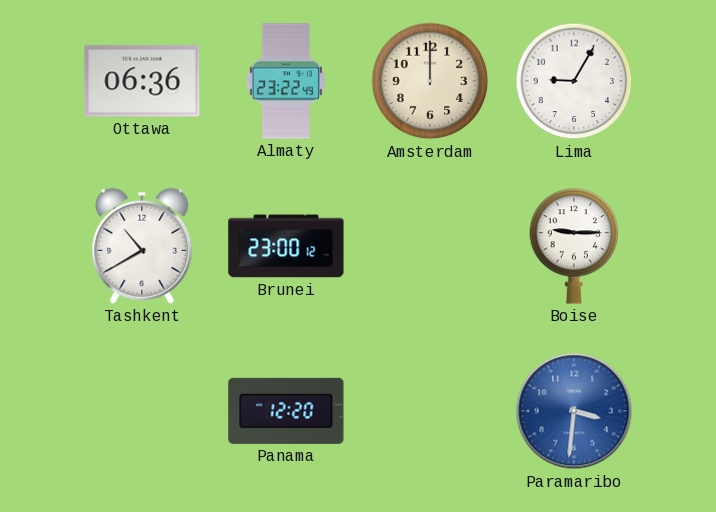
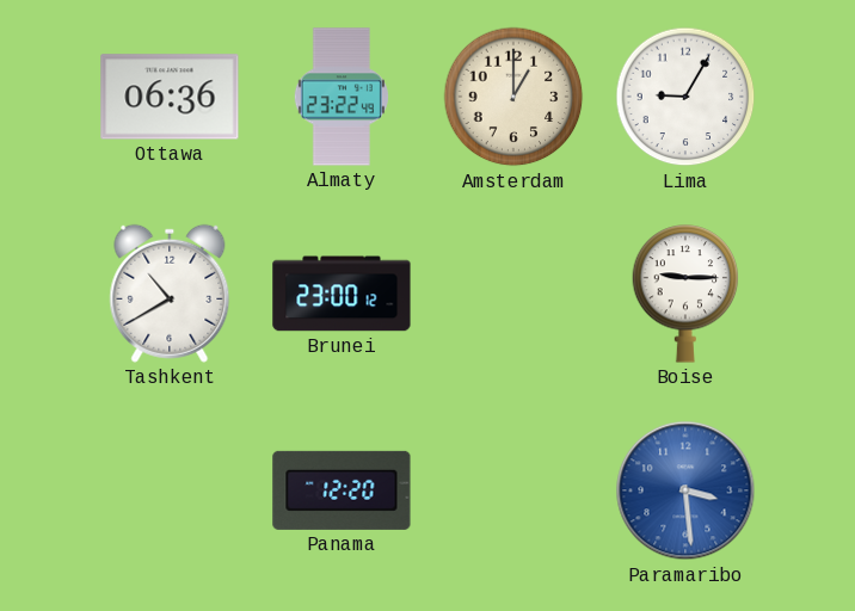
Amsterdam: 12:00 -> 1:00 (513, 97)
Paramaribo: 3:31 -> 3:29 (685, 490)
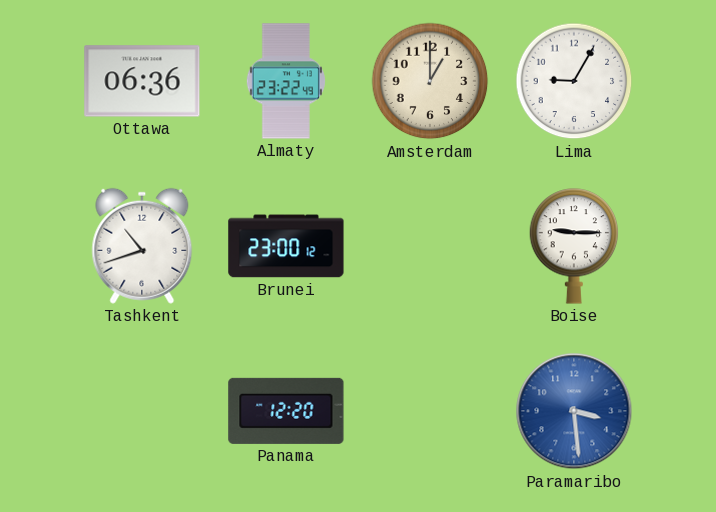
Tashkent: 10:40 -> 10:42 (142, 246)
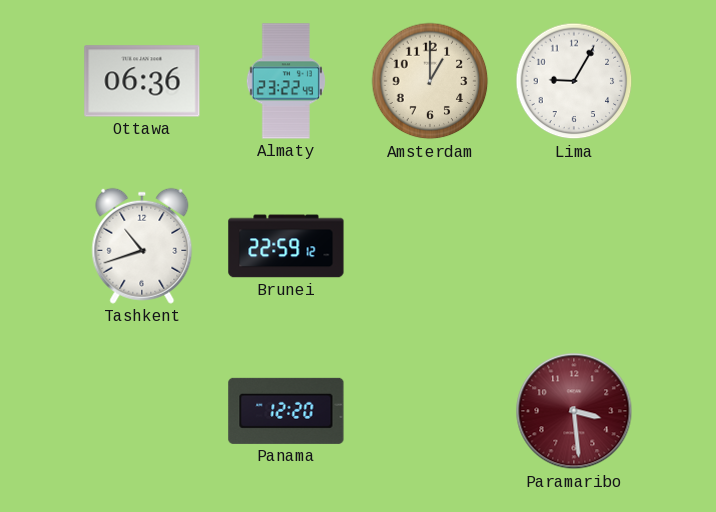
Brunei: 23:00 -> 22:59 (286, 246)
Boise: 9:15 -> none (574, 246)
Paramaribo dial: blue -> burgundy (574, 411)
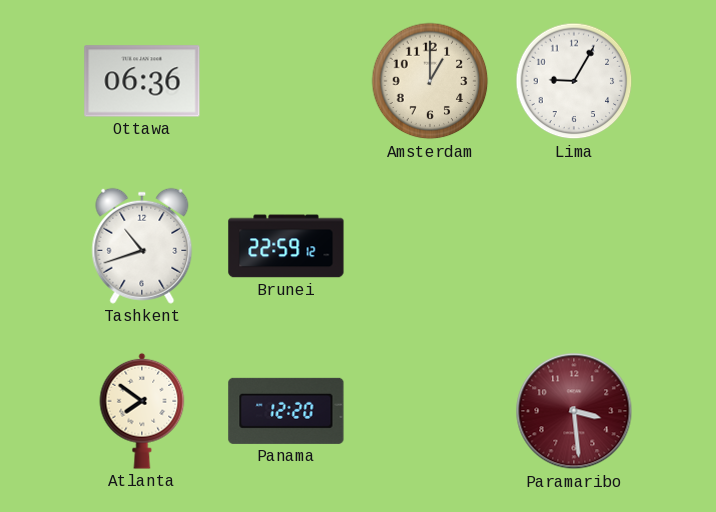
Almaty: 23:22 -> none (286, 81)
Atlanta: none -> 7:51 (142, 411)
